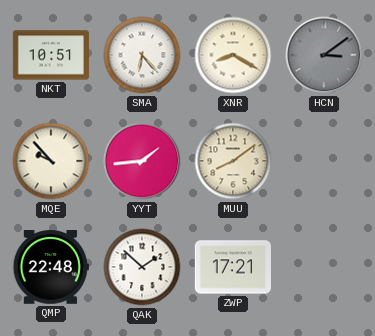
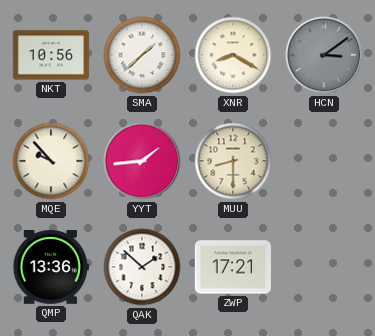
NKT: 10:51 -> 10:56 (51, 55)
SMA: 6:23 -> 1:38 (142, 55)
MUU: 8:09 -> 8:30 (233, 161)
QMP: 22:48 -> 13:36 (51, 268)
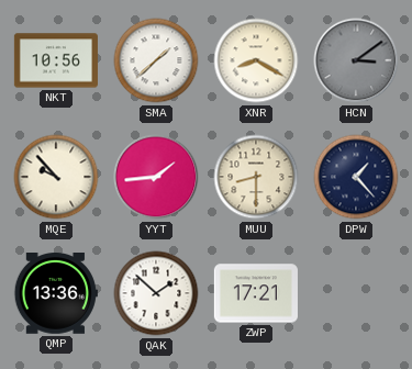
DPW: none -> 1:23 (356, 177)
